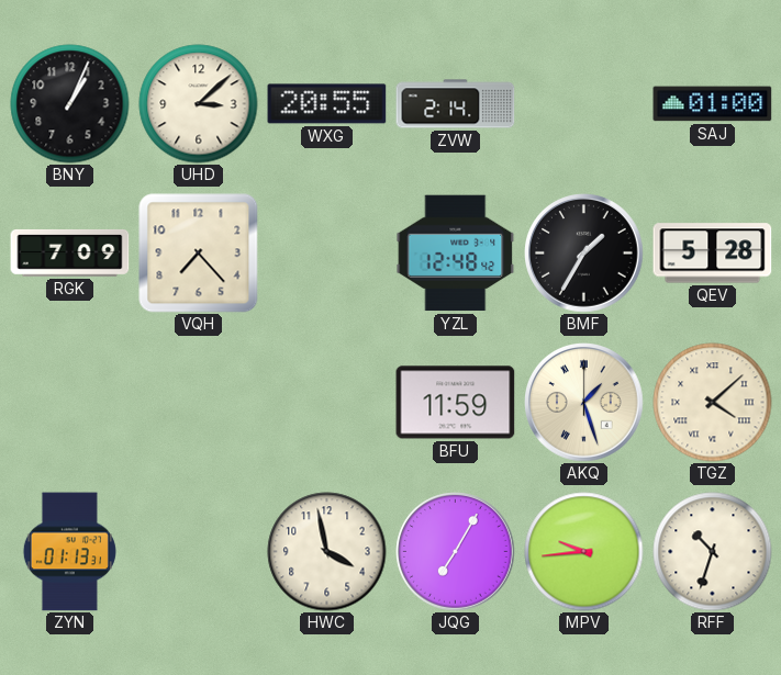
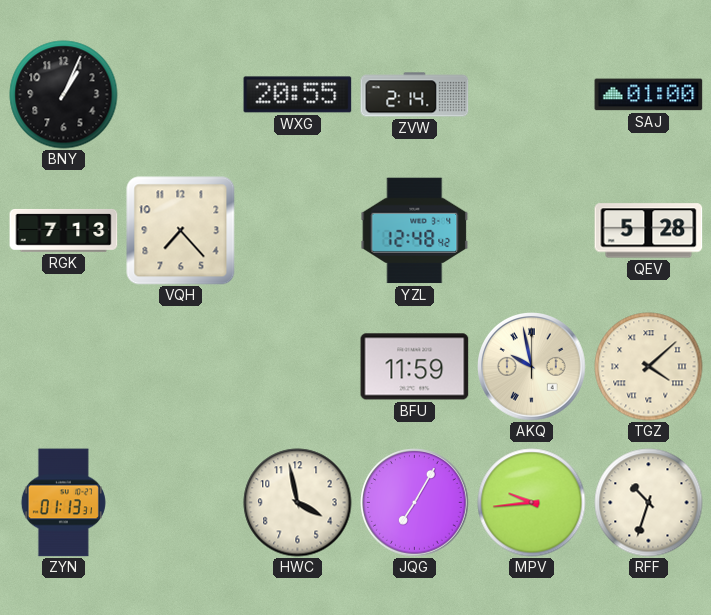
UHD: 3:08 -> none (199, 104)
RGK: 7:09 -> 7:13 (64, 230)
BMF: 1:35 -> none (584, 254)
AKQ: 1:27 -> 9:58 (532, 367)
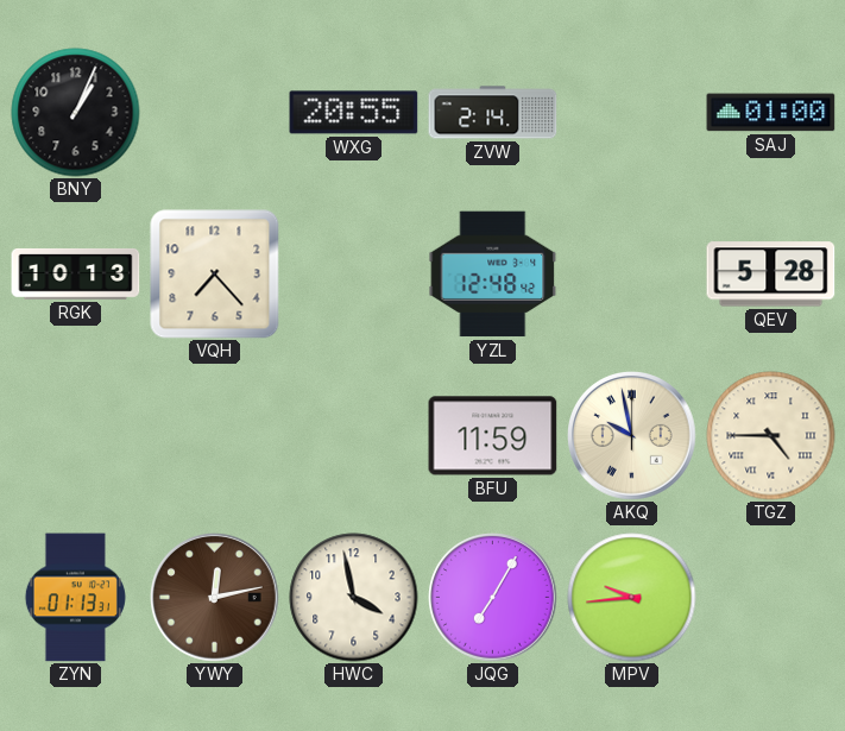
RGK: 7:13 -> 10:13 (76, 273)
TGZ: 4:08 -> 4:45 (771, 436)
YWY: none -> 12:13 (215, 598)
RFF: 10:33 -> none (649, 503)
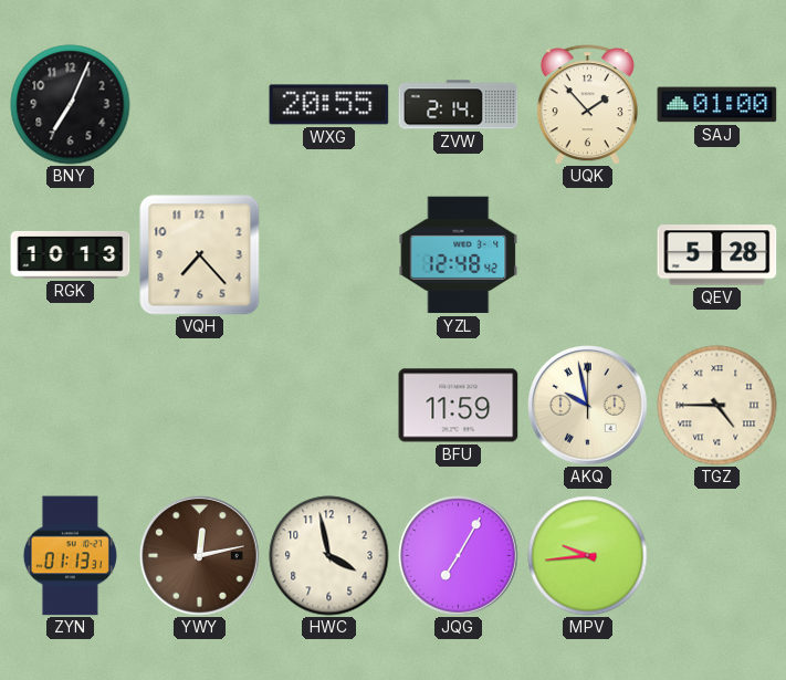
BNY: 1:04 -> 7:04 (71, 105)
UQK: none -> 1:53 (587, 105)
